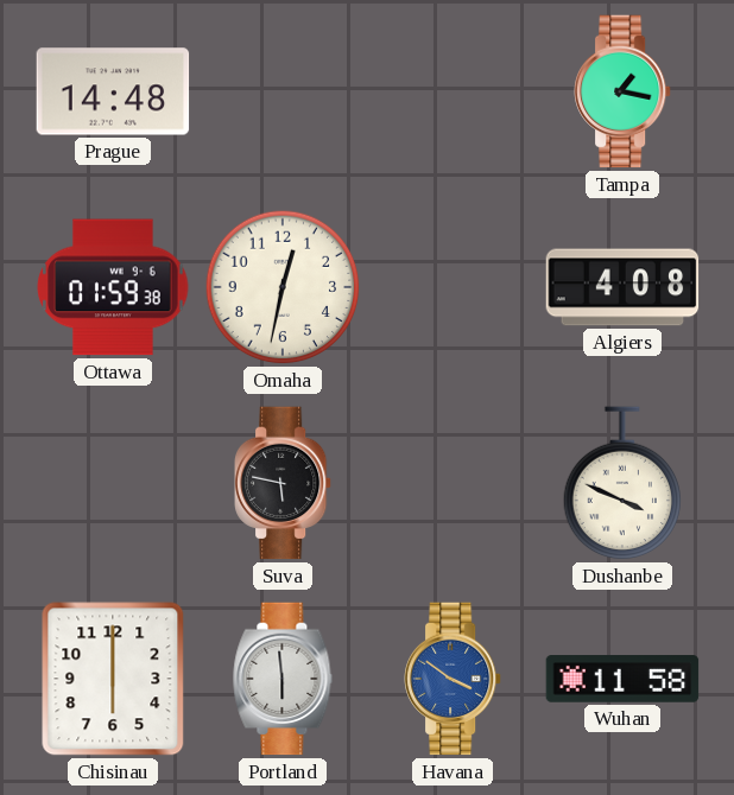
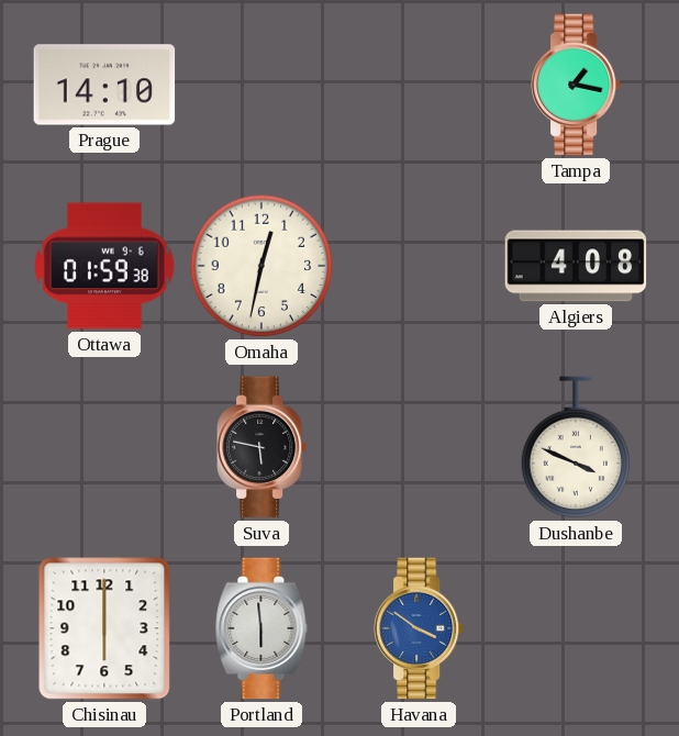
Prague: 14:48 -> 14:10 (104, 85)
Wuhan: 11:58 -> none (622, 679)
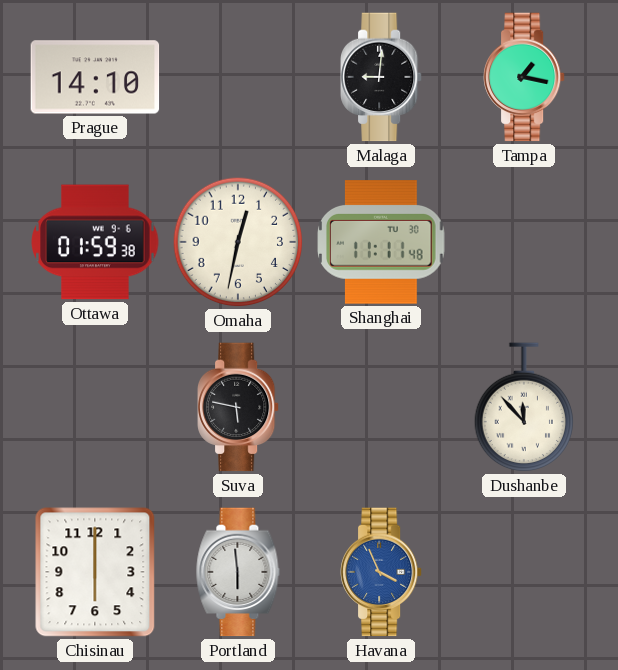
Malaga: none -> 9:01 (382, 77)
Shanghai: none -> 11:11 (381, 242)
Algiers: 4:08 -> none (576, 266)
Dushanbe: 3:49 -> 11:53 (523, 408)
Havana: 3:51 -> 3:56 (382, 572)
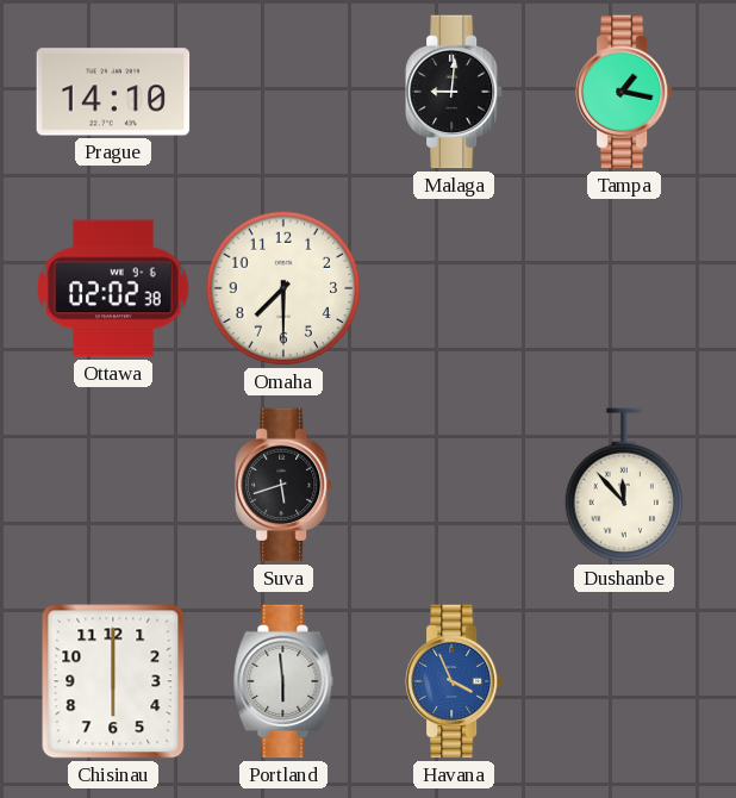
Ottawa: 01:59 -> 02:02 (113, 288)
Omaha: 12:32 -> 7:30 (283, 288)
Shanghai: 11:11 -> none (381, 242)
Suva: 5:47 -> 5:42 (285, 485)
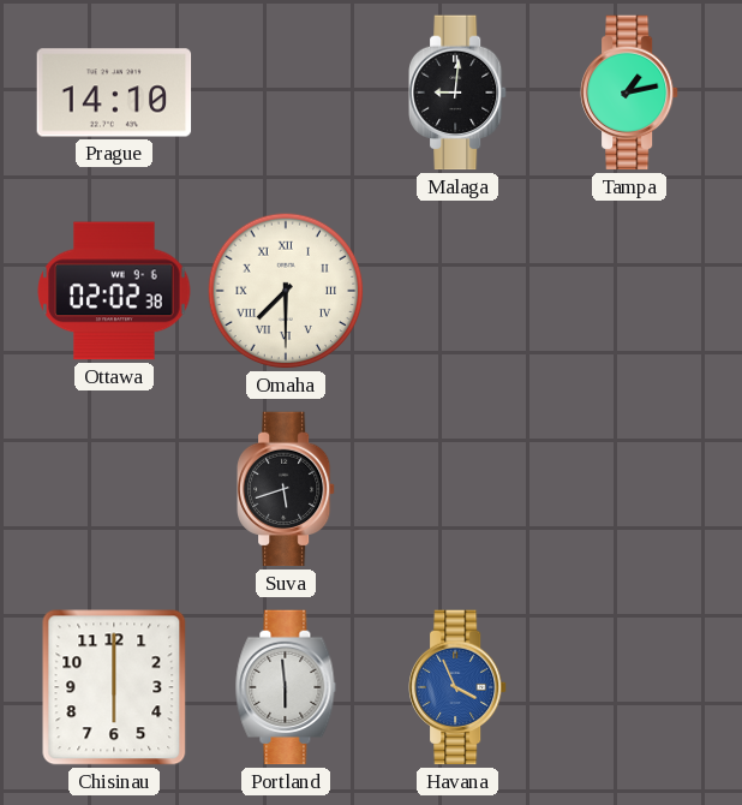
Tampa: 1:17 -> 1:13 (630, 93)
Omaha numerals: Arabic -> Roman (286, 291)
Dushanbe: 11:53 -> none (623, 486)
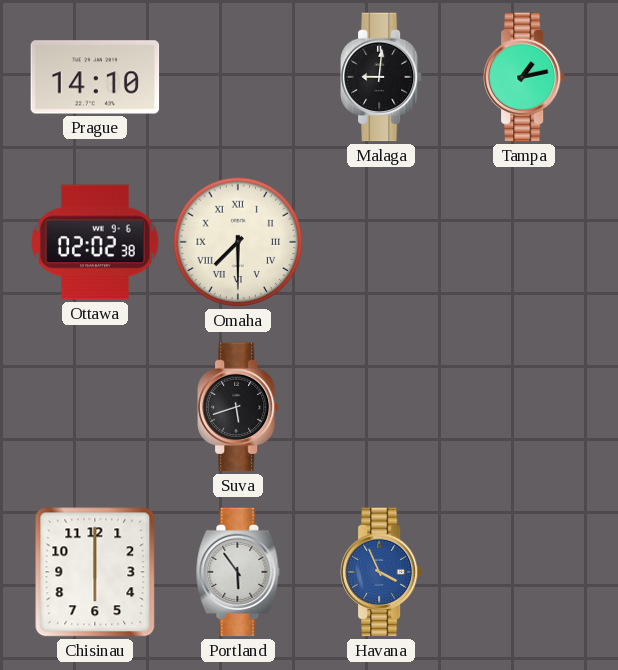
Portland: 5:59 -> 5:54 (238, 572)
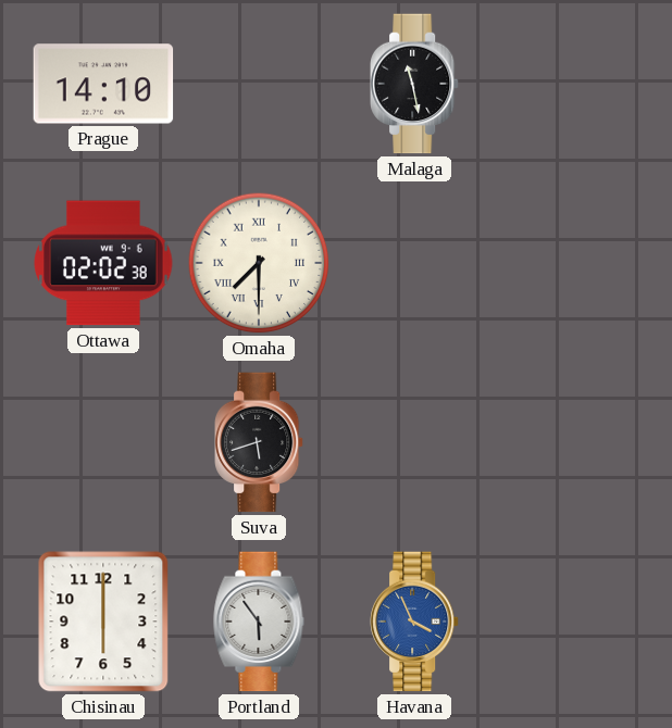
Malaga: 9:01 -> 11:28 (415, 84)
Tampa: 1:13 -> none (525, 77)
